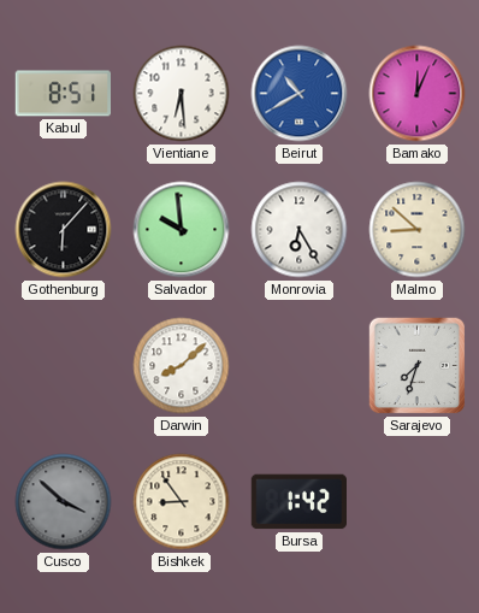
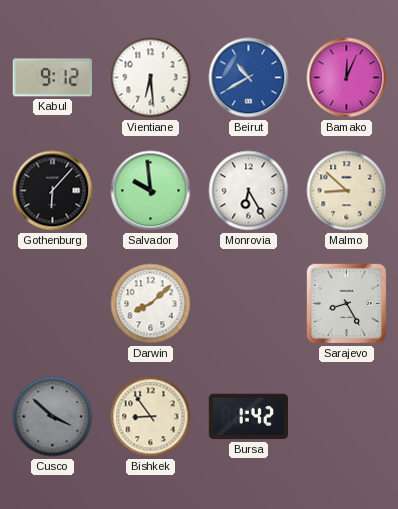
Kabul: 8:51 -> 9:12 (52, 78)
Sarajevo: 7:33 -> 8:25 (347, 304)
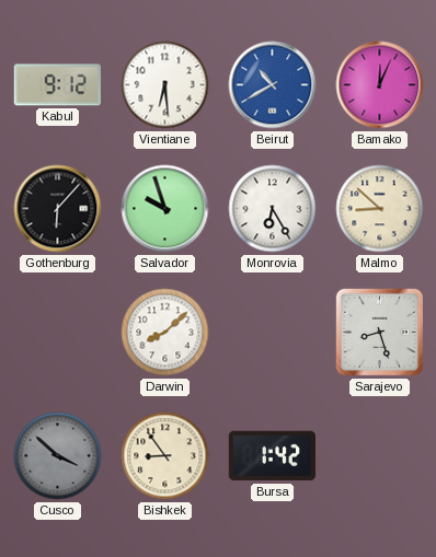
Salvador: 9:59 -> 9:57 (165, 209)
Sarajevo: 8:25 -> 8:27 (380, 333)
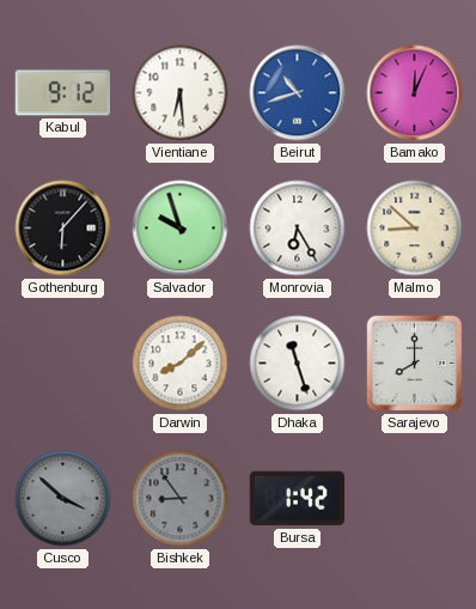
Beirut: 10:40 -> 10:42 (298, 93)
Dhaka: none -> 11:27 (298, 364)
Sarajevo: 8:27 -> 8:00 (415, 364)
Bishkek dial: cream -> grey (181, 499)
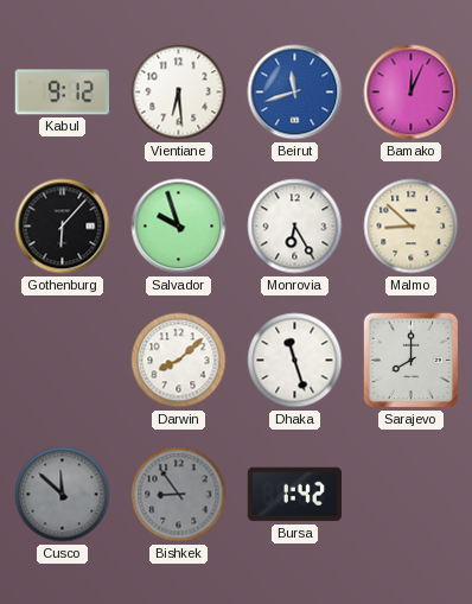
Beirut: 10:42 -> 11:42 (295, 93)
Cusco: 3:52 -> 11:52 (63, 495)
